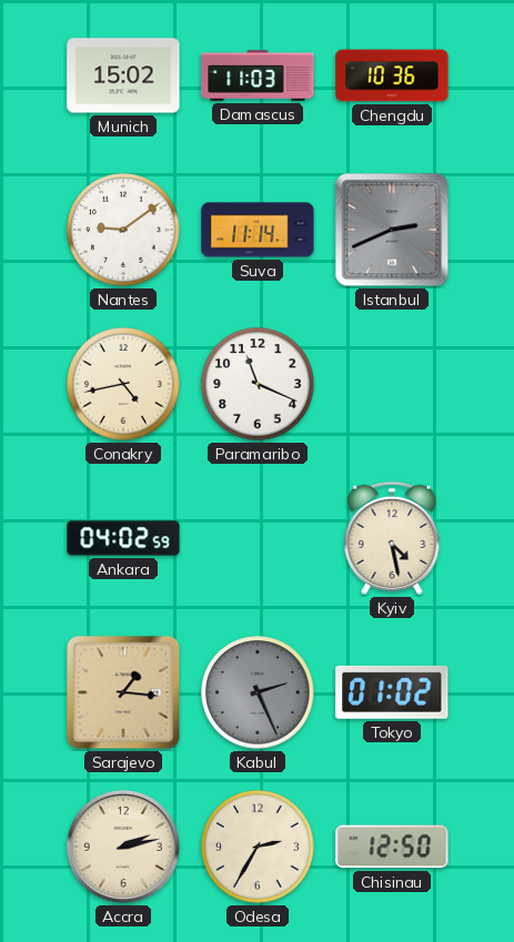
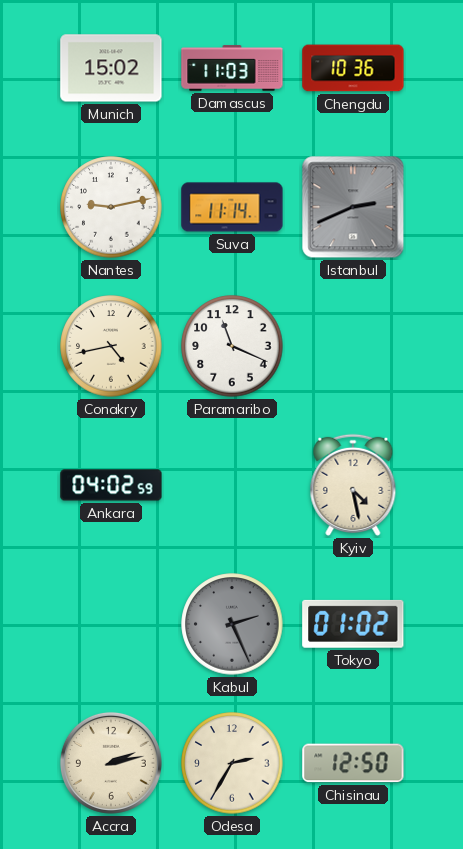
Nantes: 9:09 -> 9:13 (111, 207)
Sarajevo: 1:16 -> none (123, 692)
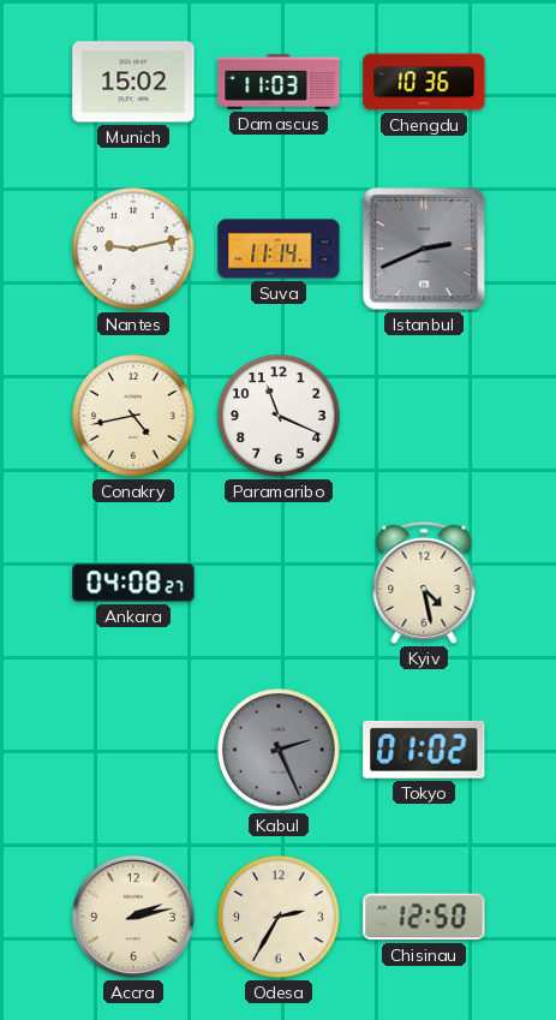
Ankara: 04:02 -> 04:08 (133, 583)
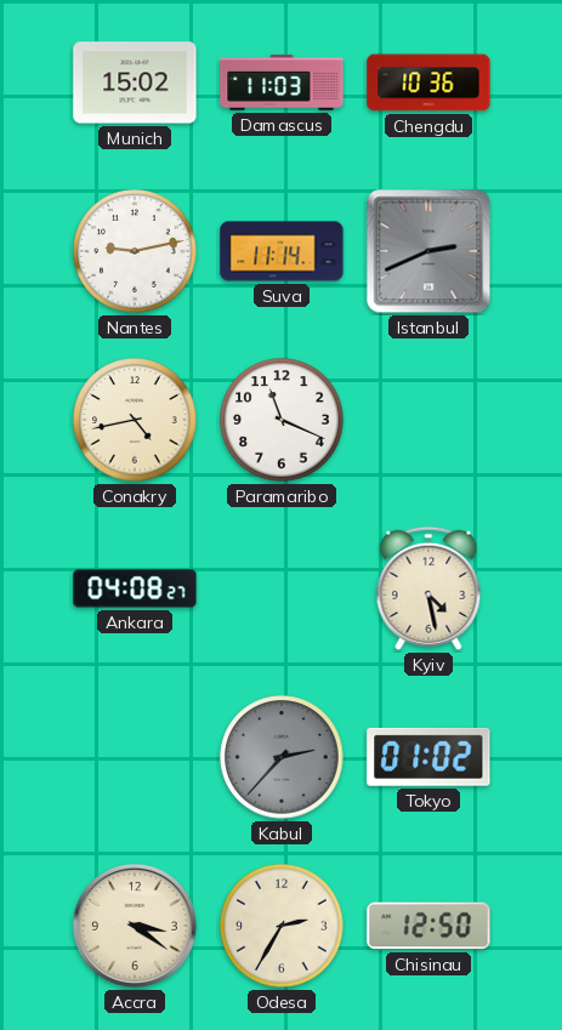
Kabul: 2:26 -> 2:37 (282, 757)
Accra: 2:13 -> 3:21 (135, 926)
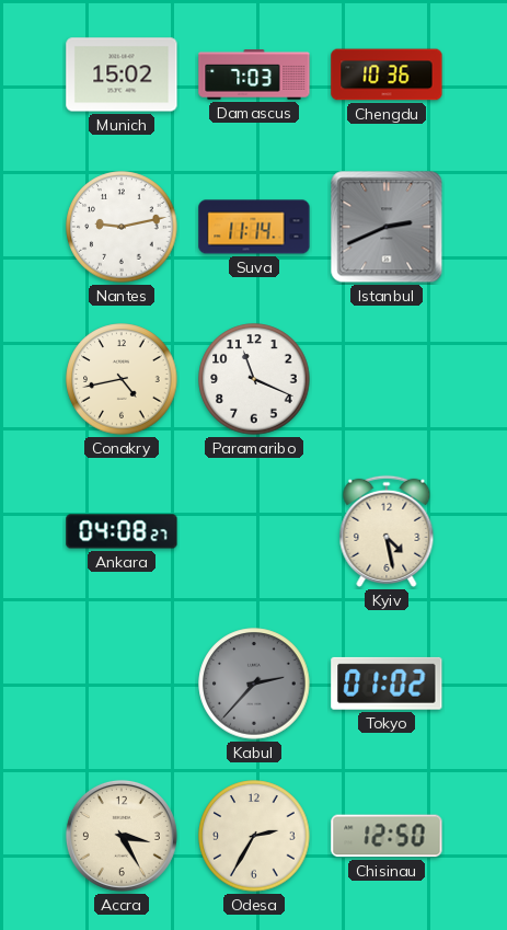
Damascus: 11:03 -> 7:03 (254, 74)
Accra: 3:21 -> 3:25 (122, 836)
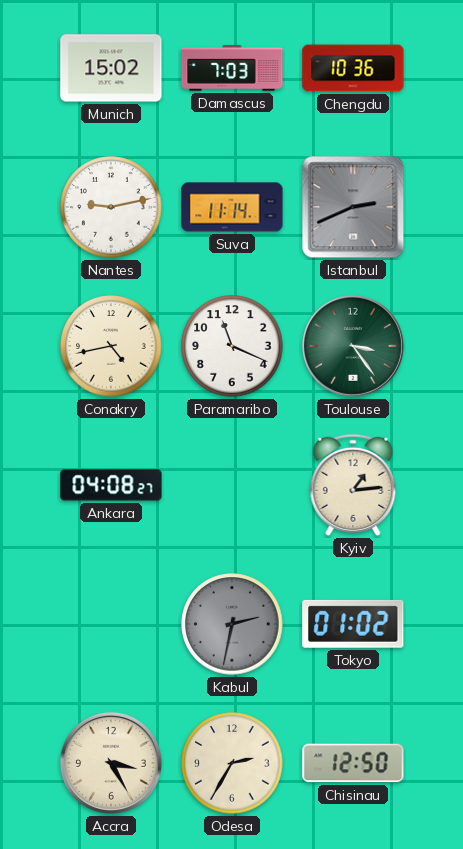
Toulouse: none -> 3:24 (353, 346)
Kyiv: 4:28 -> 1:14 (353, 485)
Kabul: 2:37 -> 2:32 (232, 624)
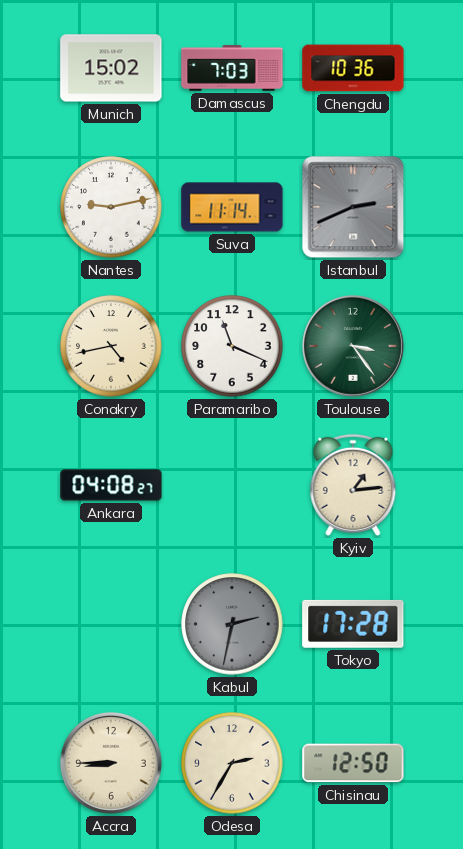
Tokyo: 01:02 -> 17:28 (353, 624)
Accra: 3:25 -> 8:45 (111, 763)
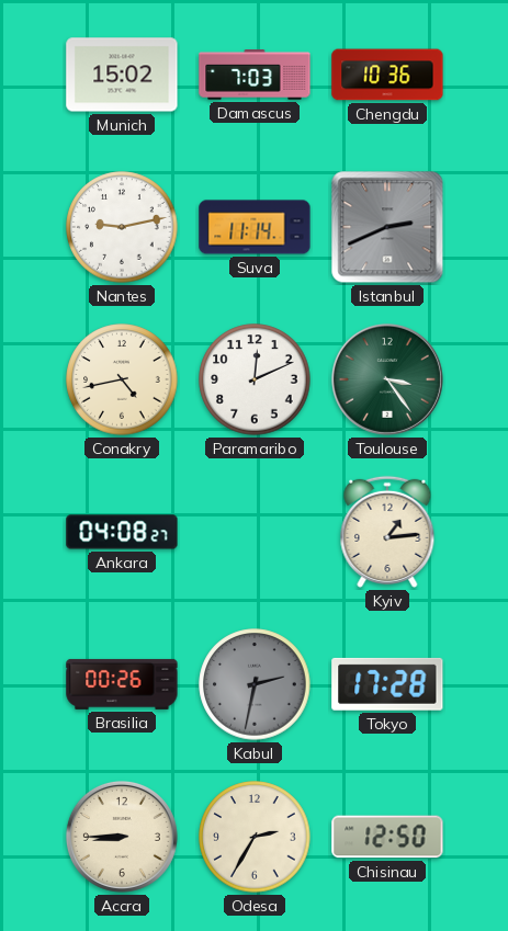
Paramaribo: 11:19 -> 12:11 (255, 379)
Brasilia: none -> 00:26 (122, 684)
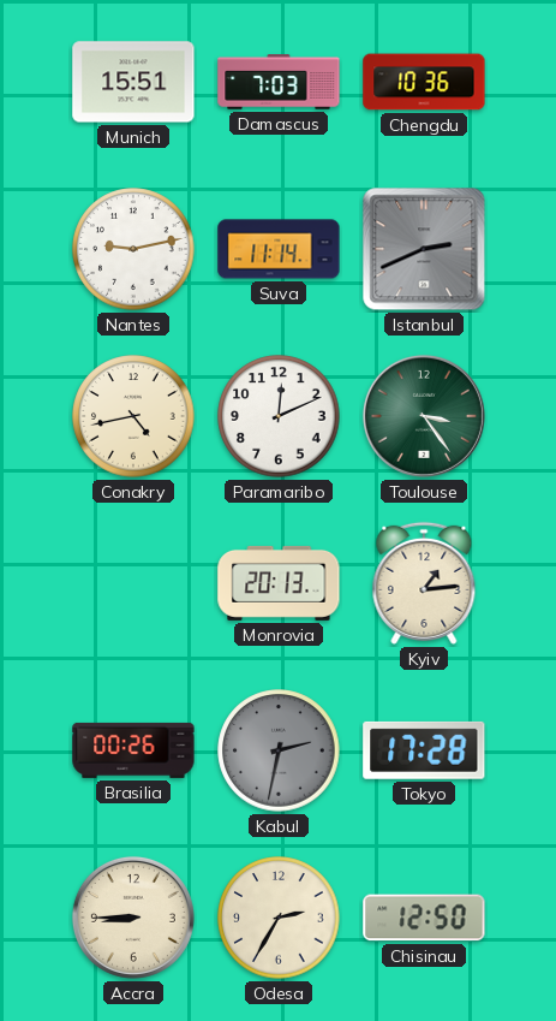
Munich: 15:02 -> 15:51 (133, 82)
Ankara: 04:08 -> none (122, 532)
Monrovia: none -> 20:13 (279, 583)
